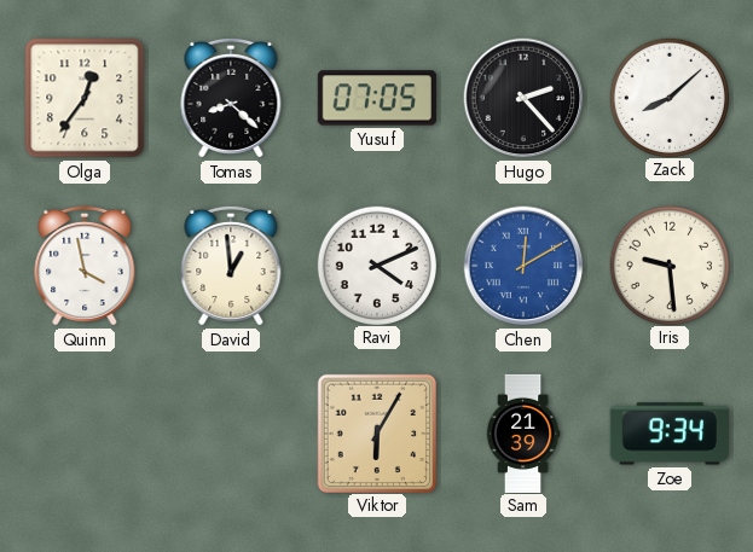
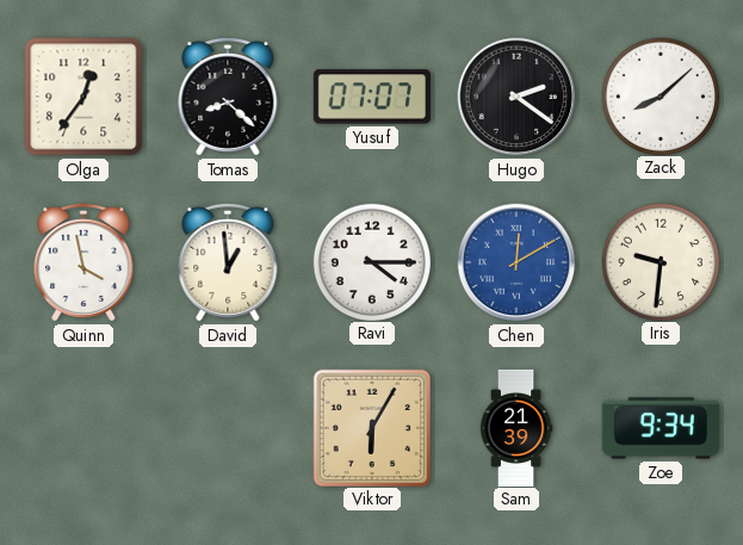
Yusuf: 07:05 -> 07:07 (372, 97)
Hugo: 2:23 -> 2:21 (516, 97)
Ravi: 4:11 -> 4:15 (371, 261)
Iris: 9:29 -> 9:31 (660, 261)
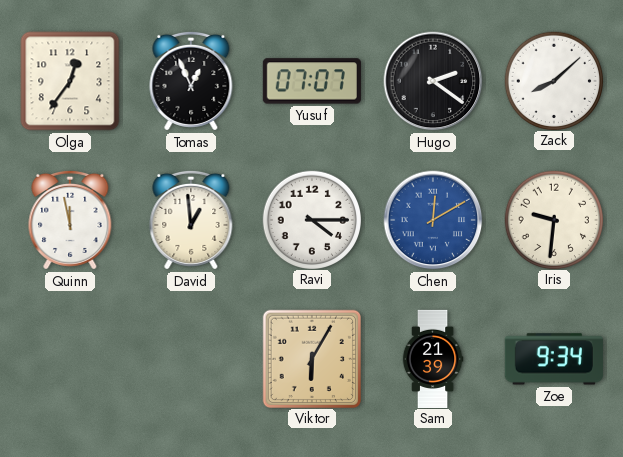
Tomas: 8:22 -> 12:56 (191, 81)
Quinn: 3:58 -> 11:58 (70, 220)
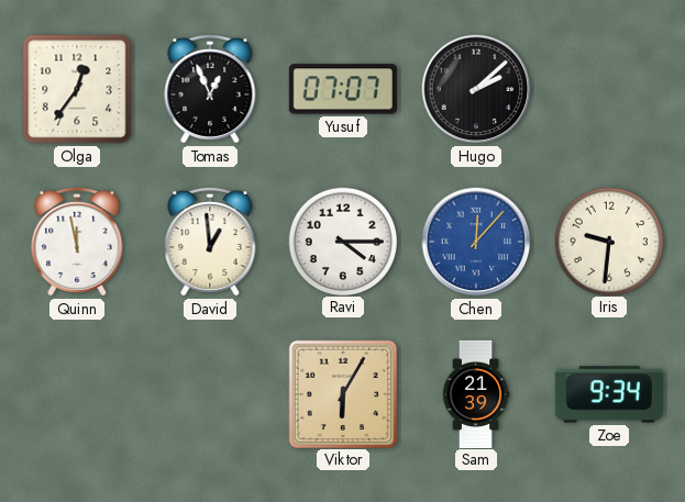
Hugo: 2:21 -> 2:08 (476, 89)
Zack: 8:08 -> none (553, 80)
Chen: 12:10 -> 12:07 (476, 242)
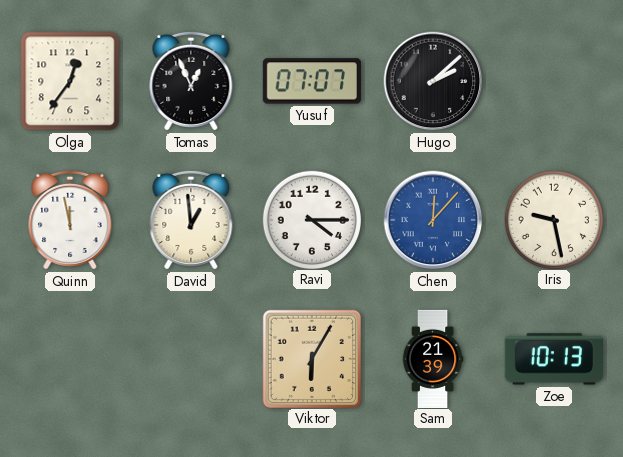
Iris: 9:31 -> 9:28 (553, 219)
Zoe: 9:34 -> 10:13 (554, 359)
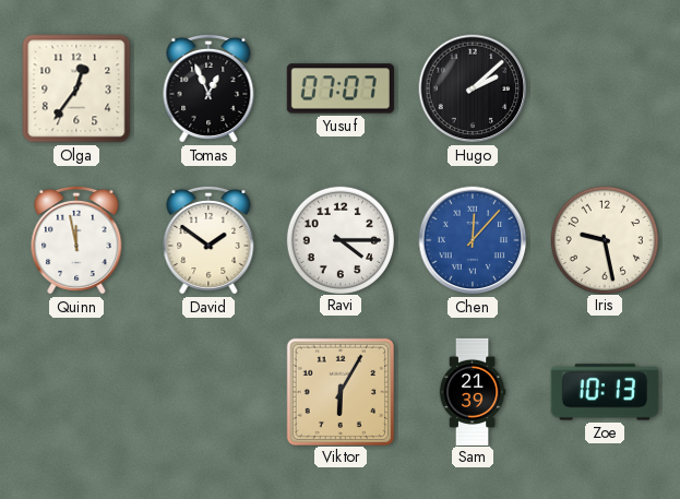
David: 12:59 -> 1:51 (208, 240)
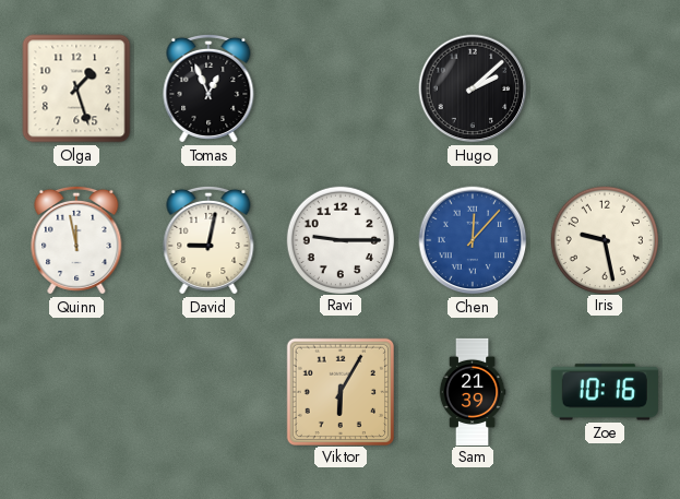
Olga: 12:36 -> 1:27 (76, 88)
Yusuf: 07:07 -> none (341, 88)
David: 1:51 -> 9:02 (208, 240)
Ravi: 4:15 -> 9:15 (339, 239)
Zoe: 10:13 -> 10:16 (605, 392)
